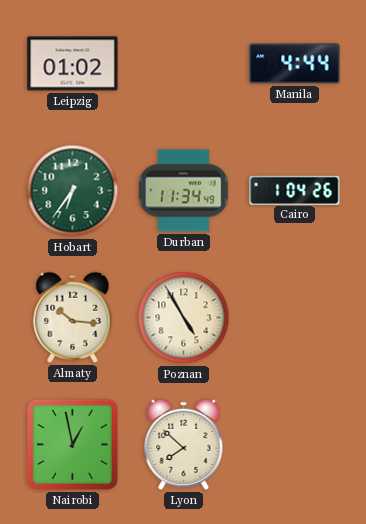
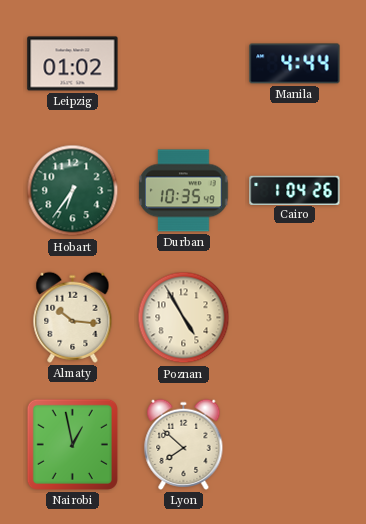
Durban: 11:34 -> 10:35 (184, 191)
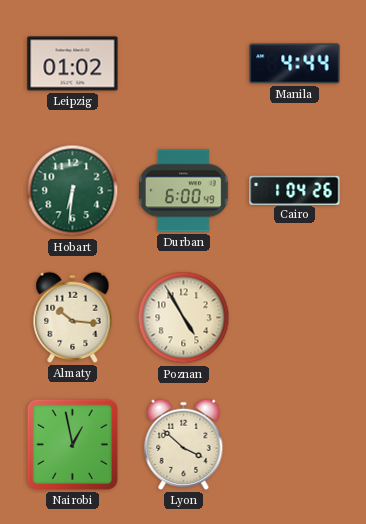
Hobart: 6:36 -> 6:31 (73, 191)
Durban: 10:35 -> 6:00 (184, 191)
Lyon: 7:52 -> 3:52 (184, 444)
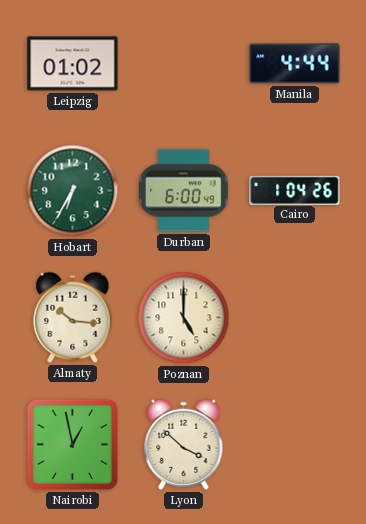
Hobart: 6:31 -> 6:35 (73, 191)
Poznan: 4:55 -> 5:00 (184, 318)
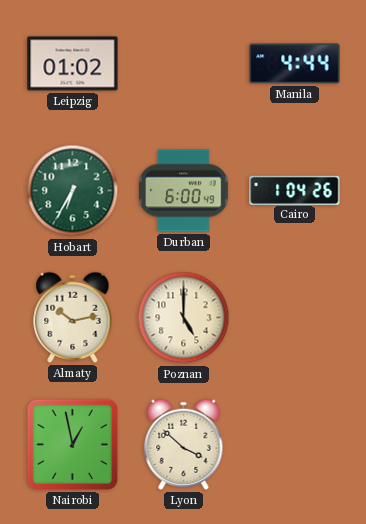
Almaty: 10:16 -> 10:13 (73, 317)
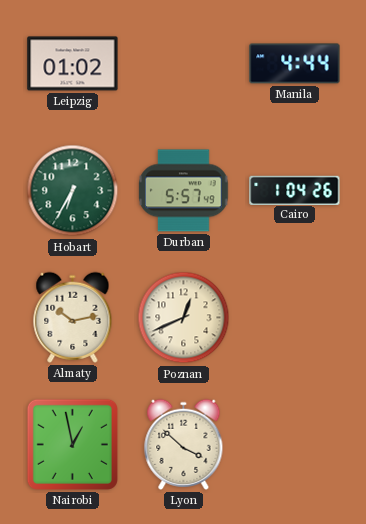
Durban: 6:00 -> 5:57 (184, 191)
Poznan: 5:00 -> 12:41 (184, 318)
